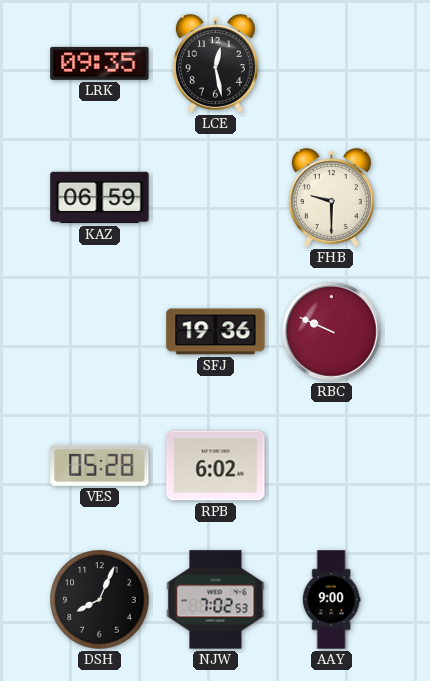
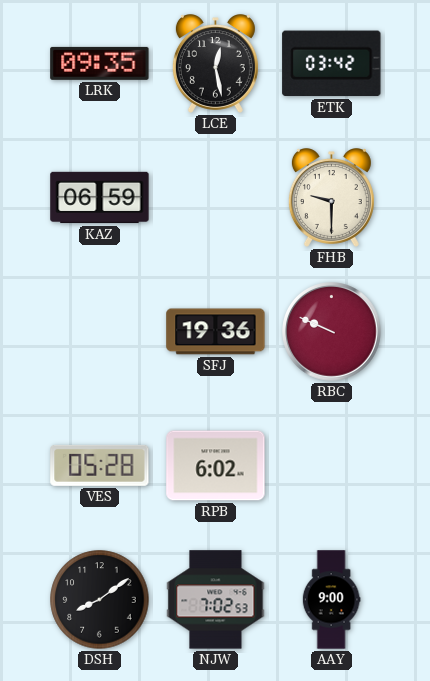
ETK: none -> 03:42 (332, 64)
DSH: 8:04 -> 8:09 (100, 600)
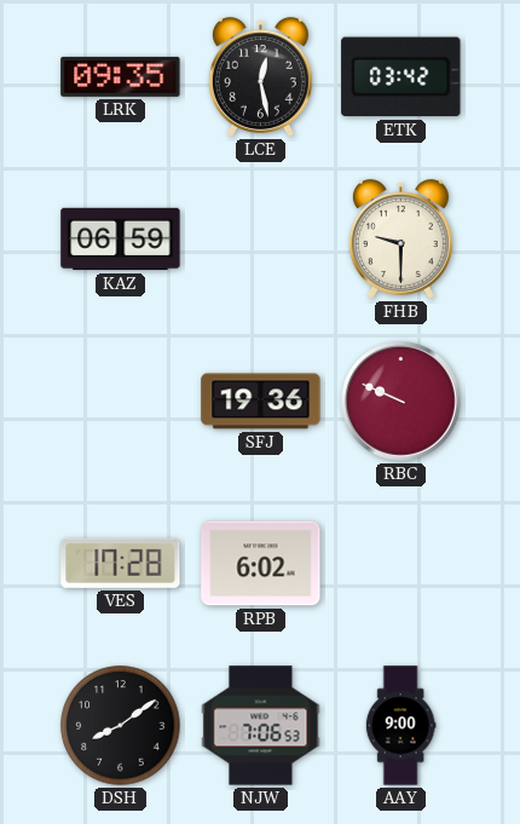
VES: 05:28 -> 17:28 (121, 563)
NJW: 7:02 -> 7:06 (261, 726)
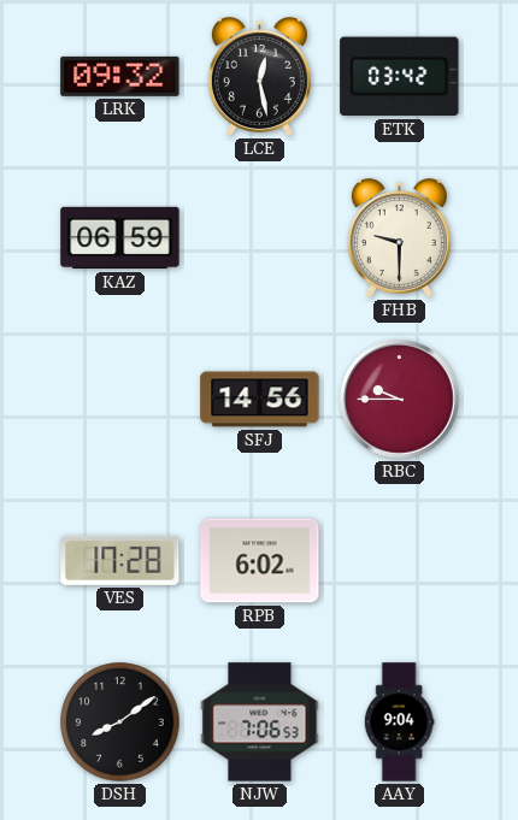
LRK: 09:35 -> 09:32 (120, 76)
SFJ: 19:36 -> 14:56 (260, 400)
RBC: 9:49 -> 9:45 (400, 400)
AAY: 9:00 -> 9:04 (399, 722)
